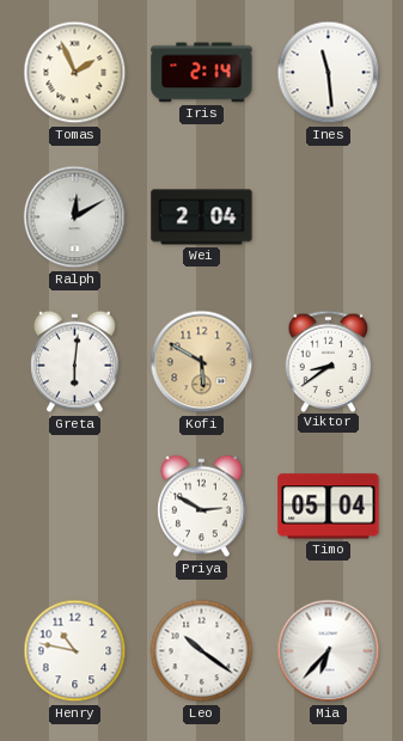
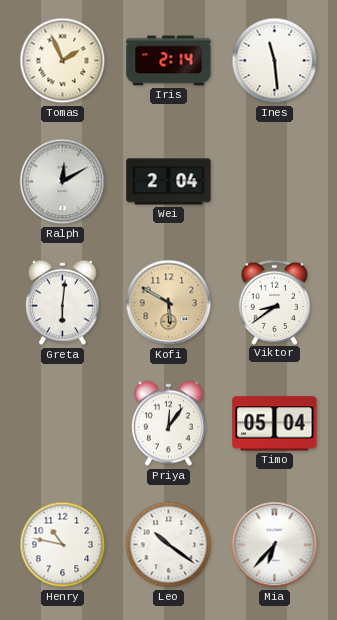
Priya: 2:50 -> 12:06 (169, 424)
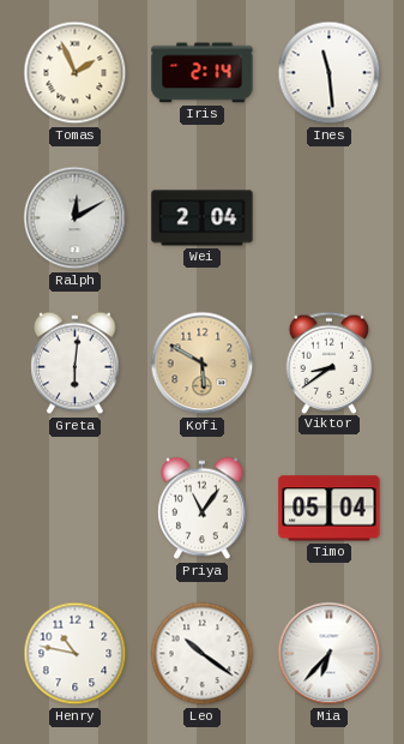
Priya: 12:06 -> 11:06 (203, 509)
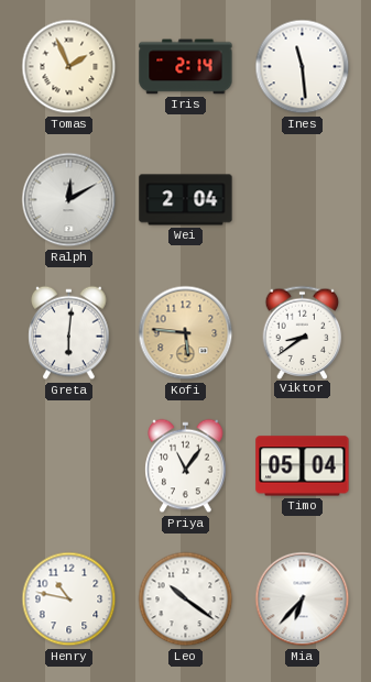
Kofi: 5:50 -> 5:46 (186, 333)
